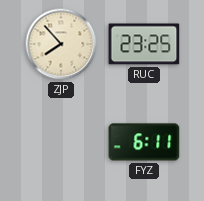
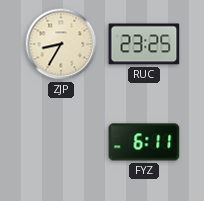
ZJP: 7:53 -> 8:35 (61, 44)
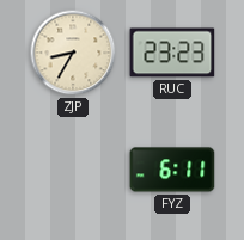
RUC: 23:25 -> 23:23 (172, 53)
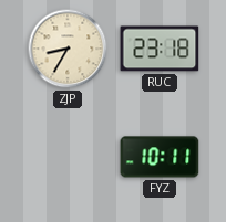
RUC: 23:23 -> 23:18 (160, 49)
FYZ: 6:11 -> 10:11 (160, 157)
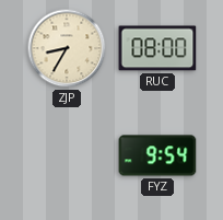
RUC: 23:18 -> 08:00 (157, 48)
FYZ: 10:11 -> 9:54 (157, 155)
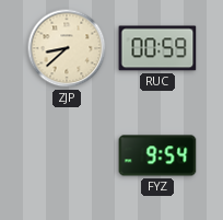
ZJP: 8:35 -> 8:38 (67, 48)
RUC: 08:00 -> 00:59 (157, 48)
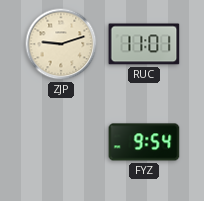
ZJP: 8:38 -> 9:12 (61, 44)
RUC: 00:59 -> 11:01 (144, 44)
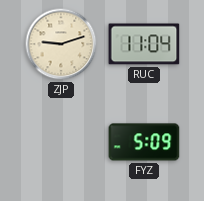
RUC: 11:01 -> 11:04 (144, 44)
FYZ: 9:54 -> 5:09 (144, 142)
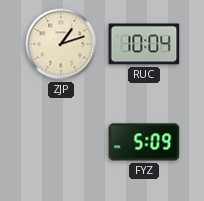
ZJP: 9:12 -> 1:12 (61, 44)
RUC: 11:04 -> 10:04 (144, 44)
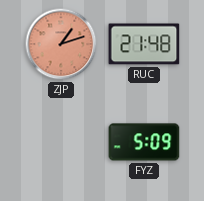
ZJP dial: cream -> salmon (61, 44)
RUC: 10:04 -> 21:48 (144, 44)
